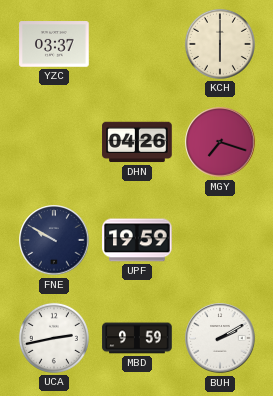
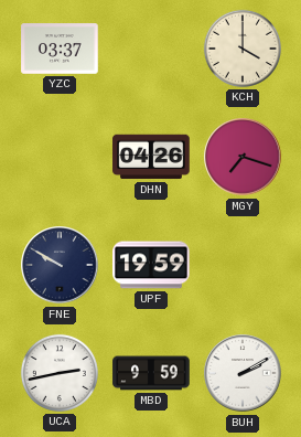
KCH: 6:00 -> 4:00 (243, 49)
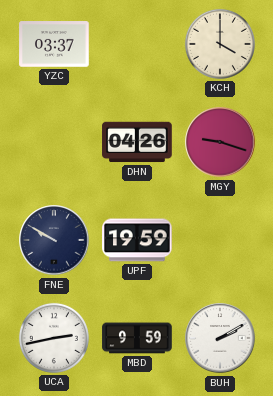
MGY: 7:18 -> 9:18 (220, 142)
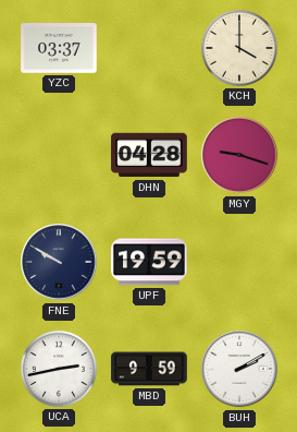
DHN: 04:26 -> 04:28 (149, 155)
